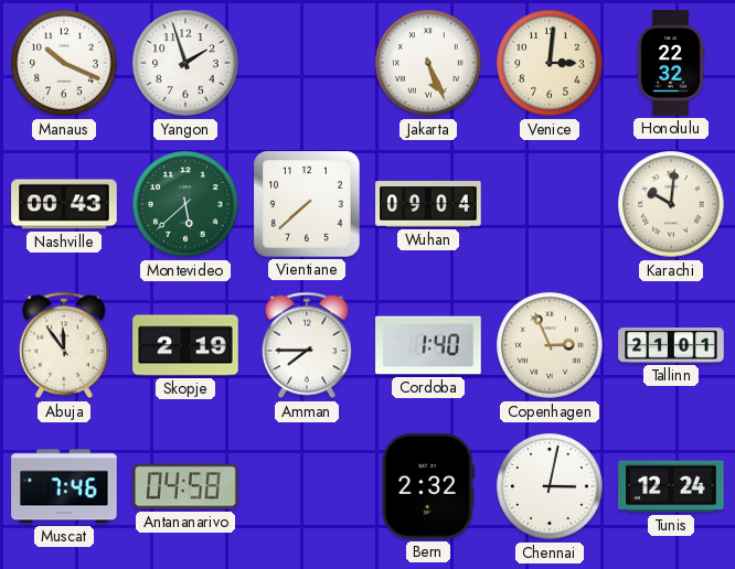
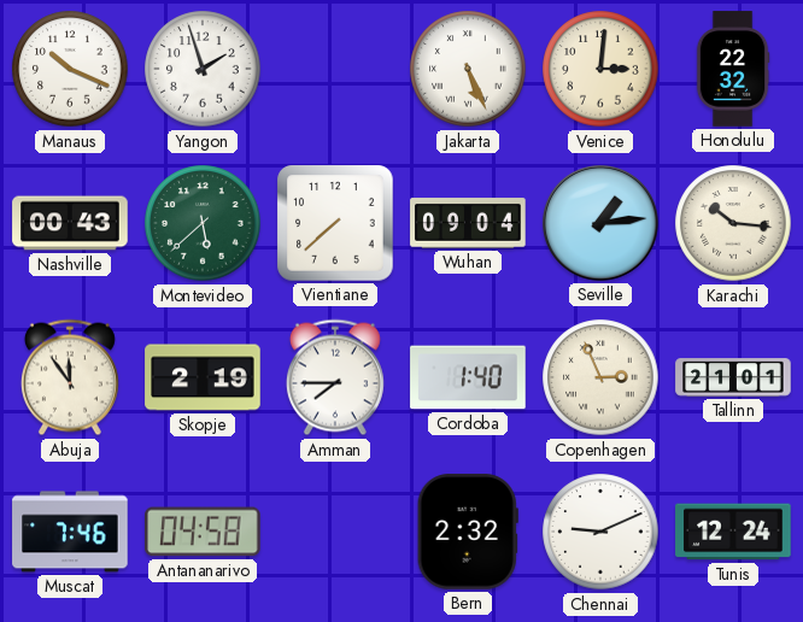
Seville: none -> 1:14 (602, 224)
Karachi: 10:01 -> 10:16 (733, 223)
Chennai: 3:02 -> 9:11 (600, 532)
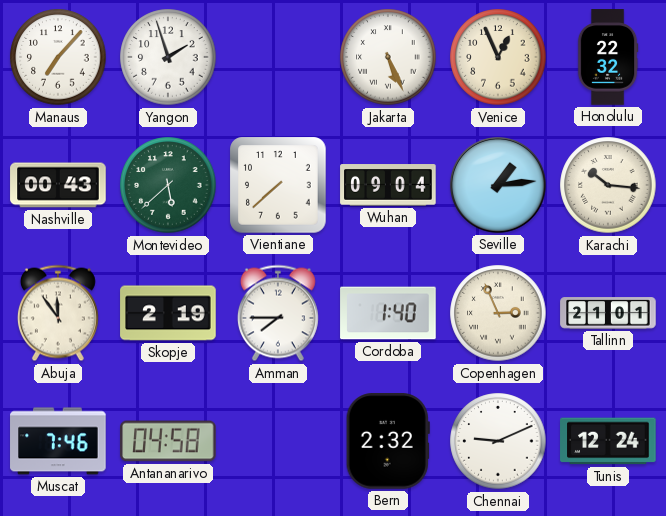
Manaus: 10:19 -> 7:07 (58, 57)
Venice: 3:01 -> 12:56 (498, 57)
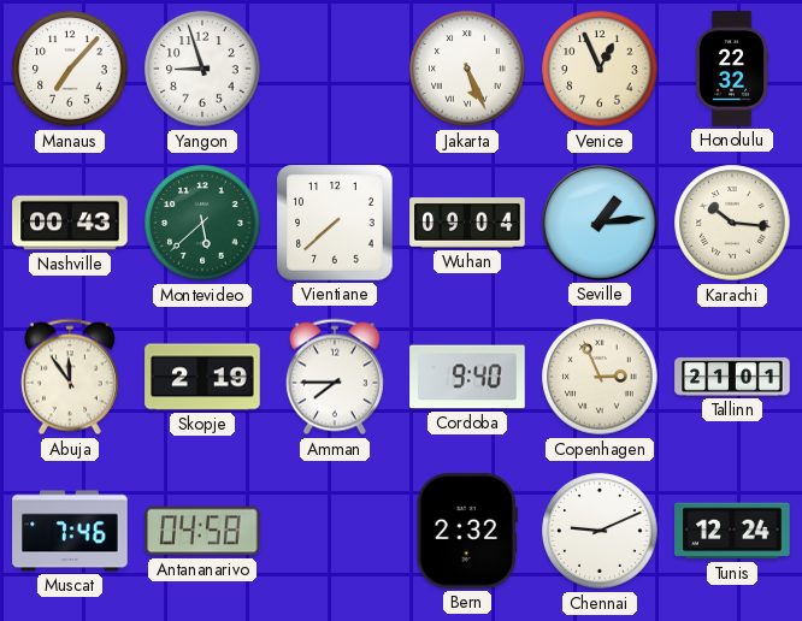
Yangon: 1:57 -> 8:57 (202, 69)
Cordoba: 1:40 -> 9:40 (467, 377)
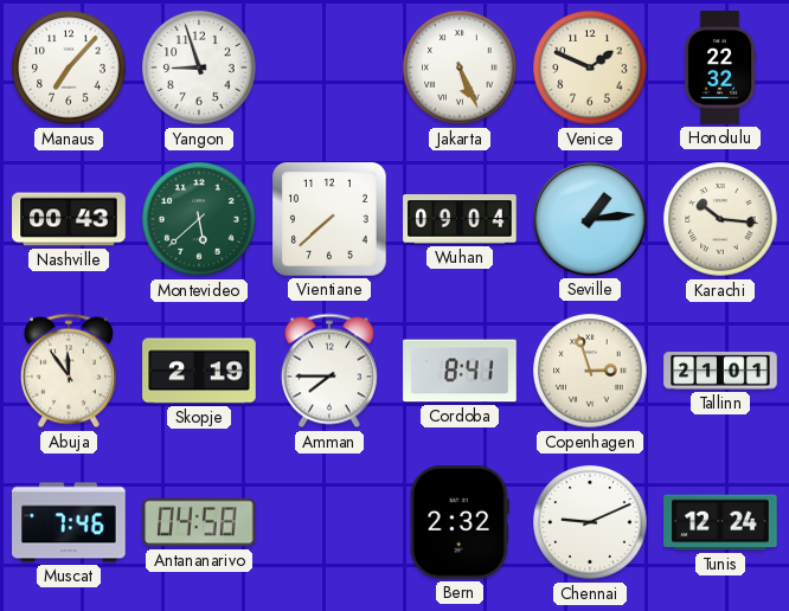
Venice: 12:56 -> 1:49 (590, 67)
Cordoba: 9:40 -> 8:41 (460, 371)
Copenhagen: 2:56 -> 2:57 (590, 371)
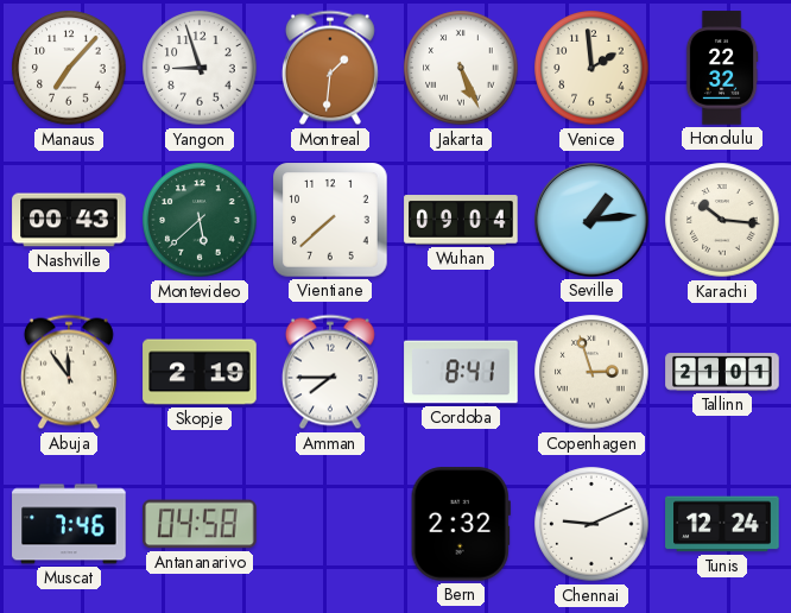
Montreal: none -> 1:31 (330, 68)
Venice: 1:49 -> 1:59 (591, 68)
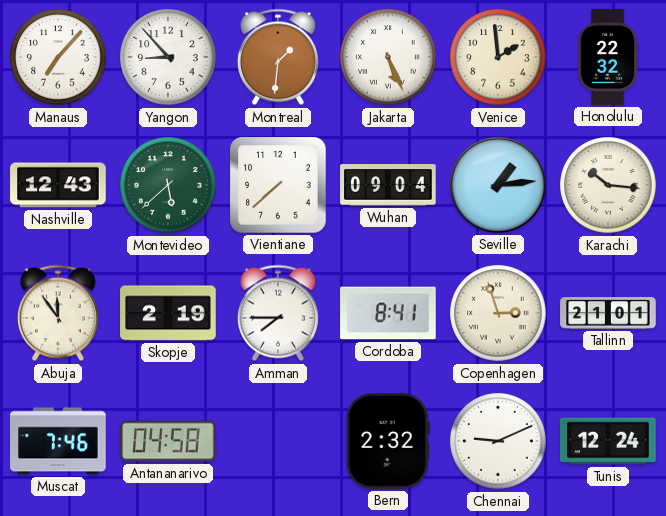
Yangon: 8:57 -> 8:53 (168, 57)
Nashville: 00:43 -> 12:43 (58, 185)
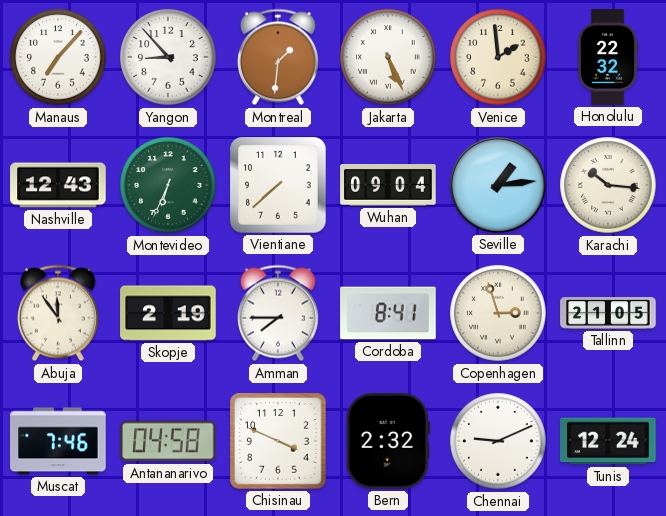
Montevideo: 5:38 -> 6:34 (168, 185)
Tallinn: 21:01 -> 21:05 (608, 313)
Chisinau: none -> 3:49 (278, 441)
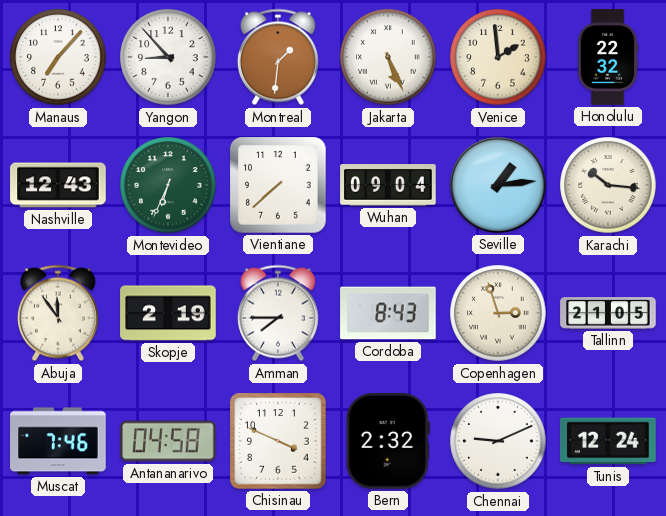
Cordoba: 8:41 -> 8:43 (388, 313)
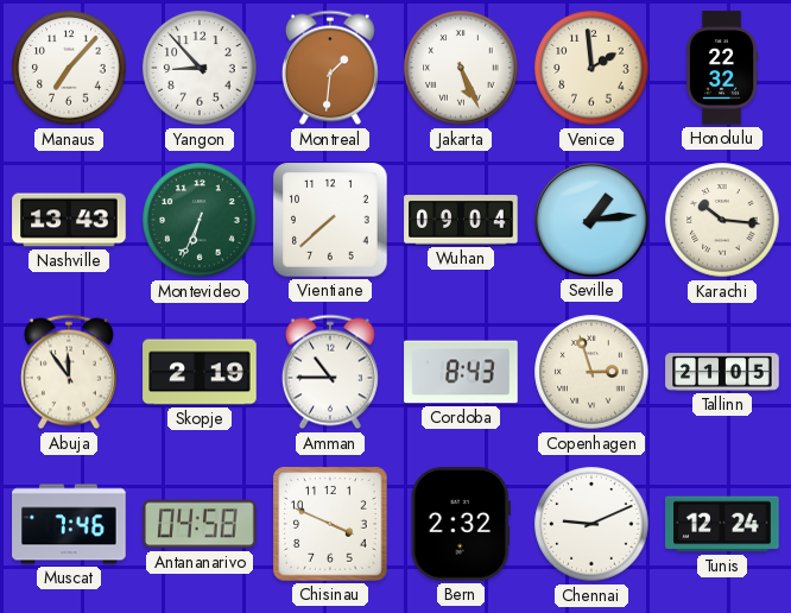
Nashville: 12:43 -> 13:43 (69, 220)
Amman: 7:45 -> 10:45 (330, 372)
